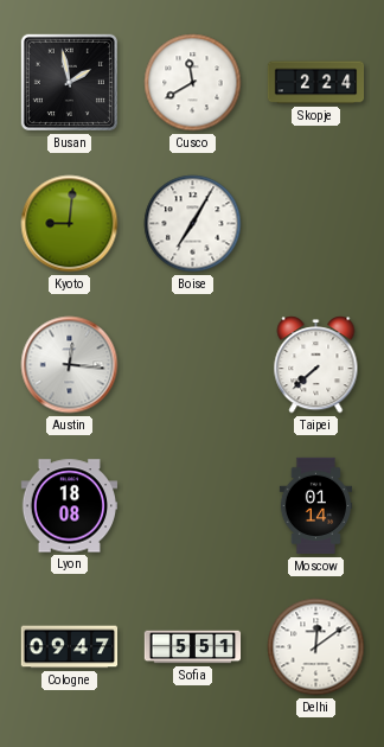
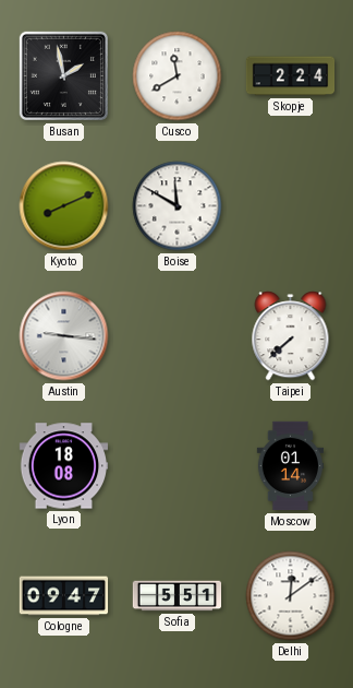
Kyoto: 9:01 -> 8:11 (64, 206)
Boise: 7:05 -> 11:50 (178, 206)
Austin: 12:16 -> 9:16 (64, 336)
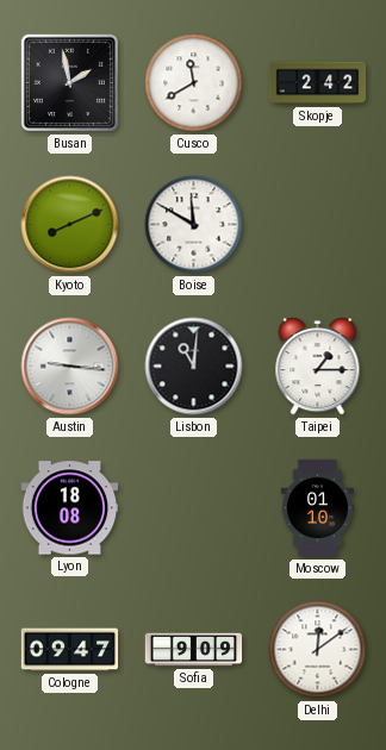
Skopje: 2:24 -> 2:42 (318, 83)
Lisbon: none -> 11:01 (194, 367)
Taipei: 7:38 -> 1:15 (318, 367)
Moscow: 01:14 -> 01:10 (317, 508)
Sofia: 5:51 -> 9:09 (194, 650)
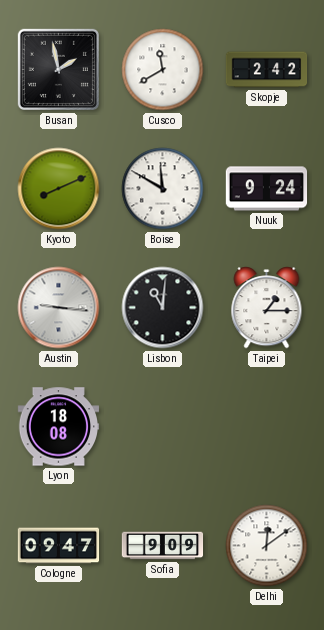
Nuuk: none -> 9:24 (267, 189)
Moscow: 01:10 -> none (317, 508)
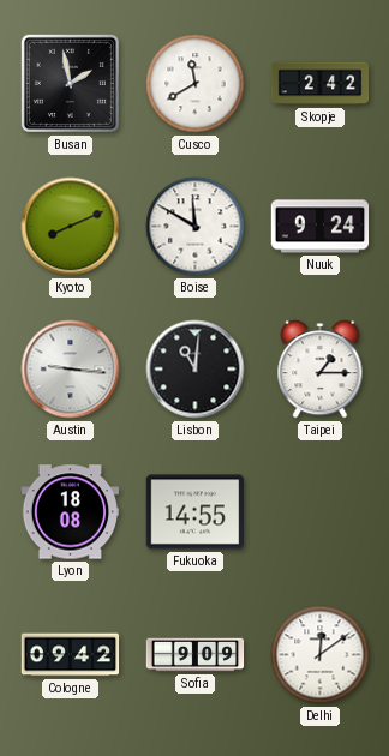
Fukuoka: none -> 14:55 (194, 512)
Cologne: 09:47 -> 09:42 (71, 655)
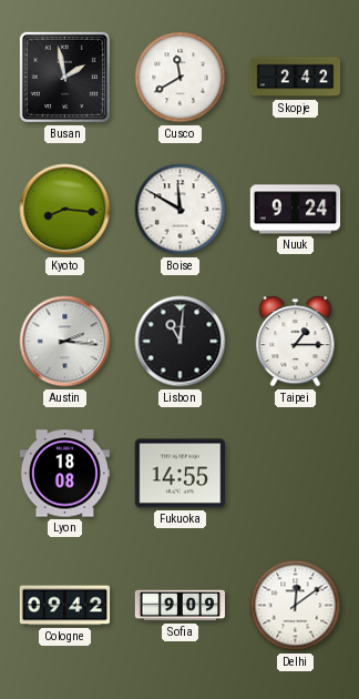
Kyoto: 8:11 -> 8:16 (65, 210)
Austin: 9:16 -> 2:16 (65, 342)
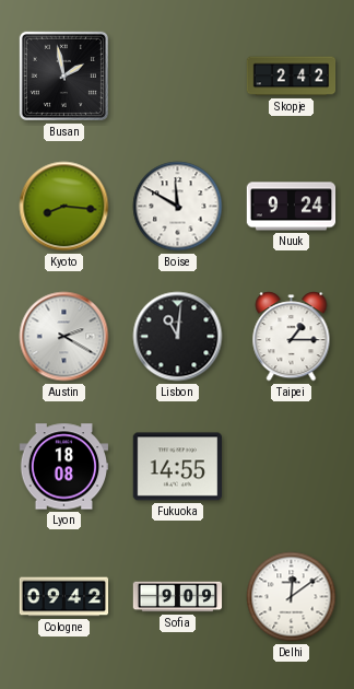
Cusco: 11:40 -> none (181, 78)
Austin: 2:16 -> 2:20 (64, 337)
